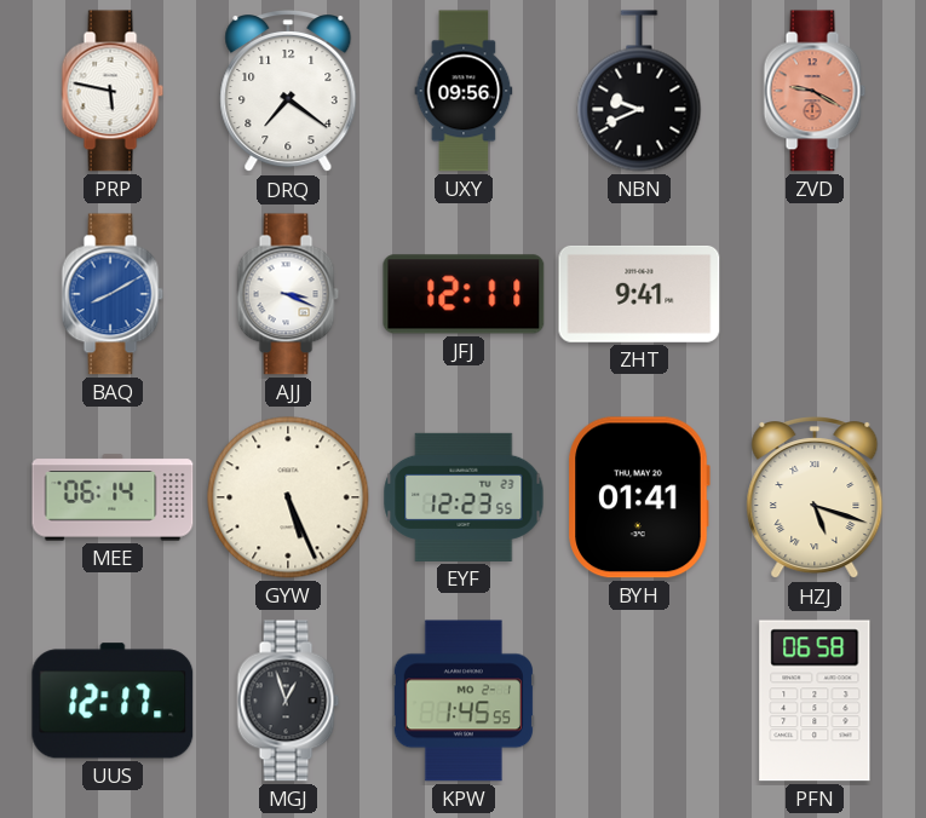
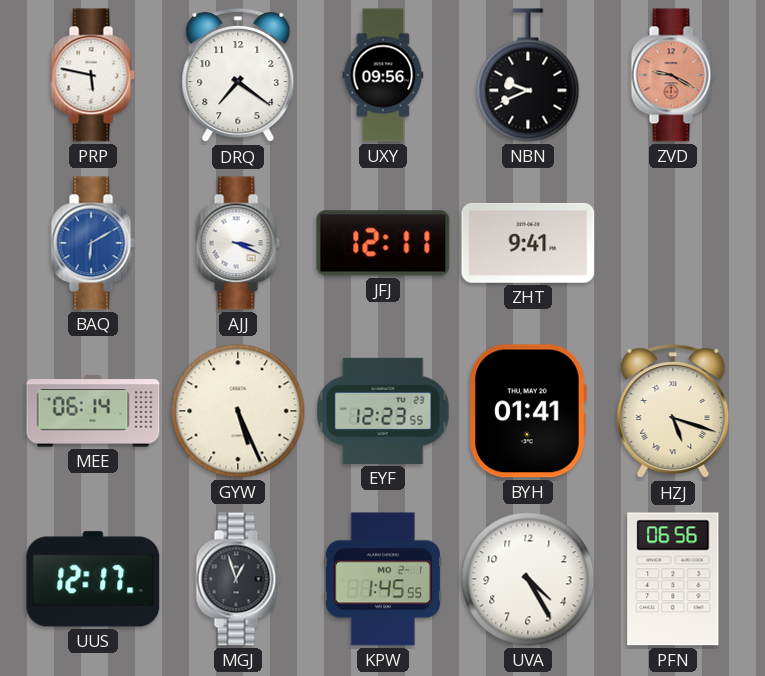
BAQ: 8:10 -> 6:10 (93, 243)
UVA: none -> 4:25 (528, 579)
PFN: 06:58 -> 06:56 (673, 579)
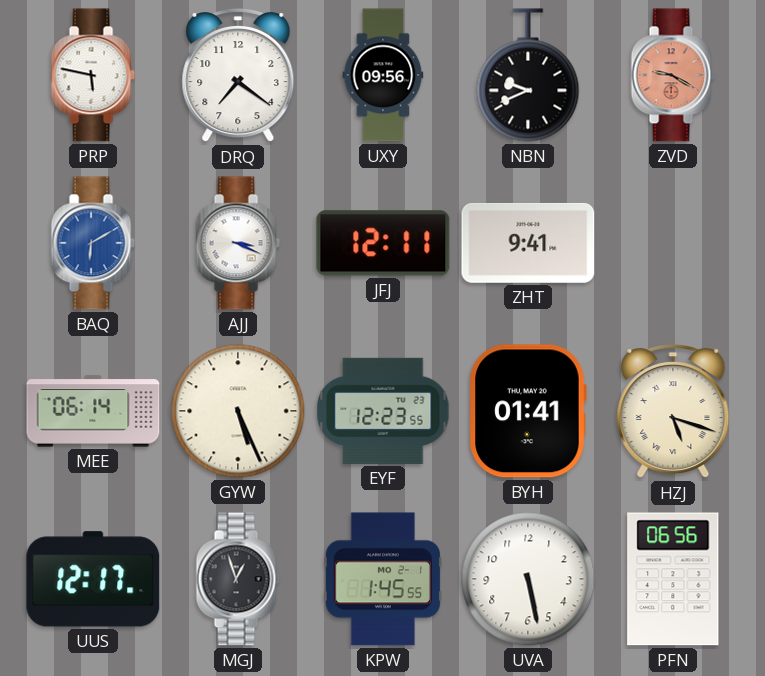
UVA: 4:25 -> 5:28 (528, 579)
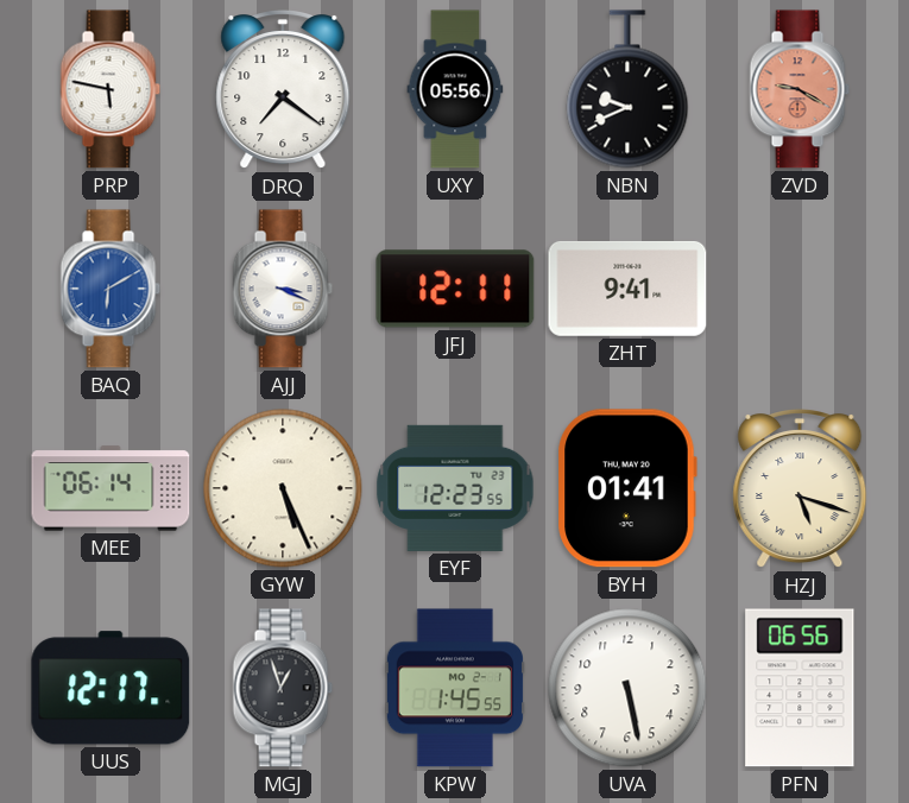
UXY: 09:56 -> 05:56 (455, 89)
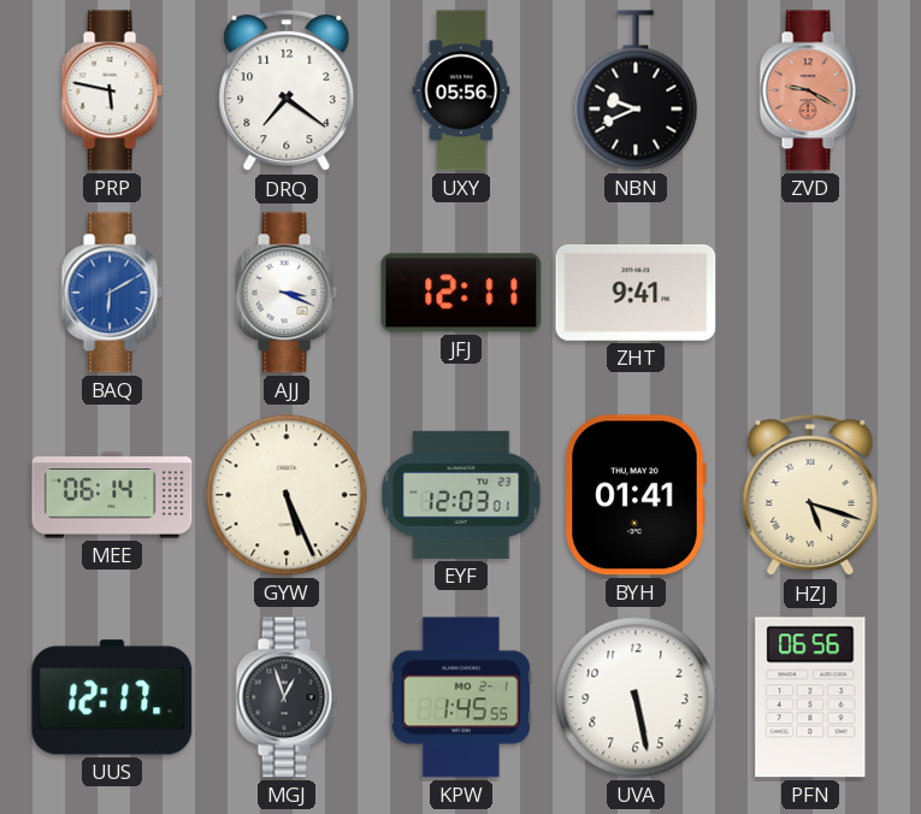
EYF: 12:23 -> 12:03 (461, 495)
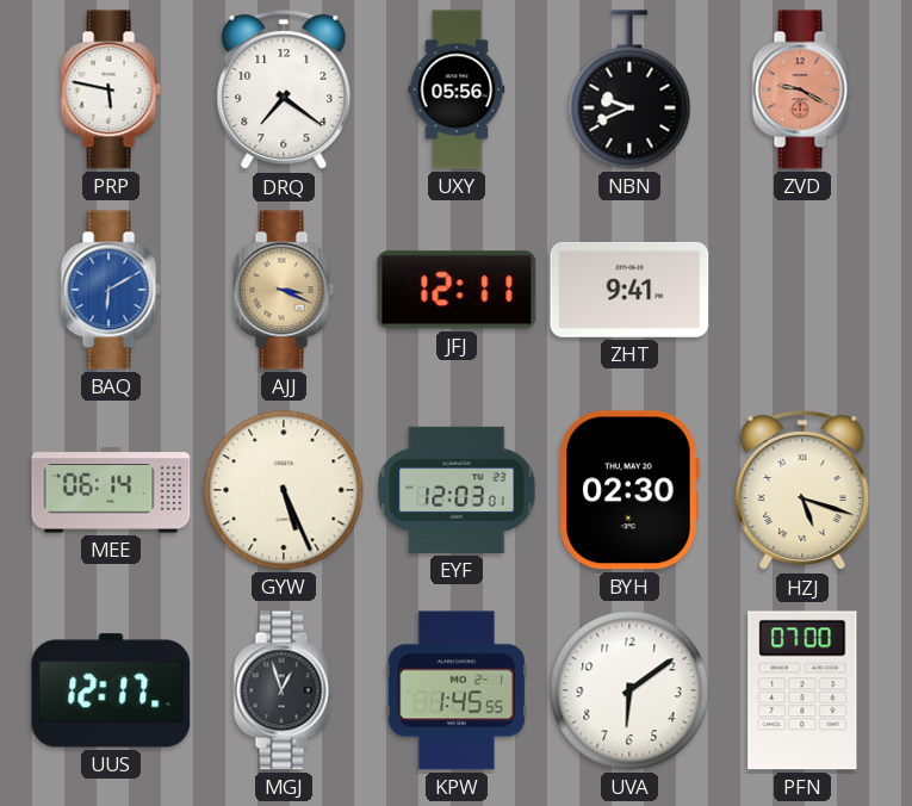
AJJ dial: white -> champagne (284, 290)
BYH: 01:41 -> 02:30 (629, 490)
UVA: 5:28 -> 6:09 (629, 690)
PFN: 06:56 -> 07:00 (802, 690)
